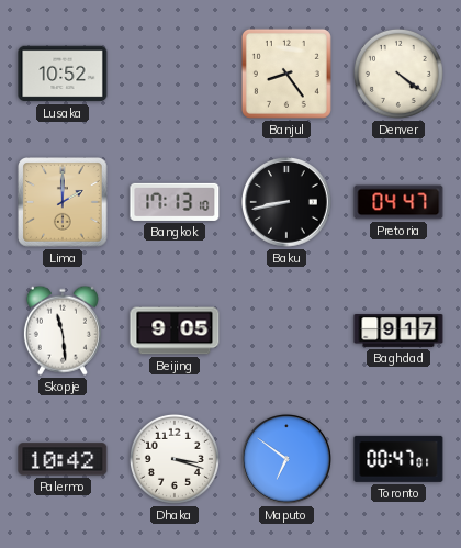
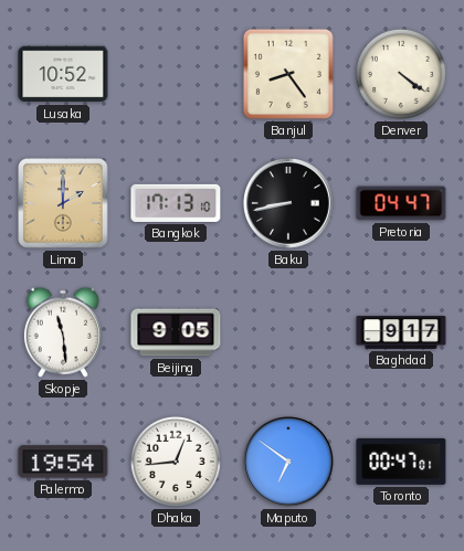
Palermo: 10:42 -> 19:54 (63, 462)
Dhaka: 3:18 -> 12:44 (176, 462)
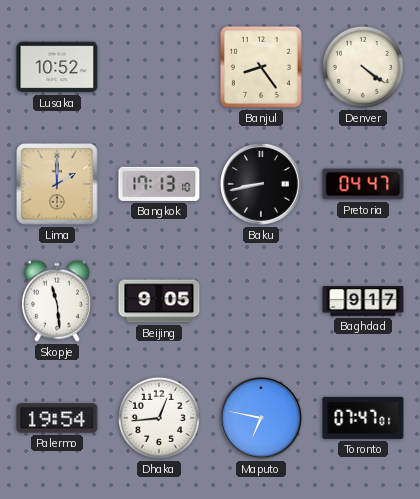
Maputo: 6:51 -> 6:47 (262, 419)
Toronto: 00:47 -> 07:47 (363, 418)
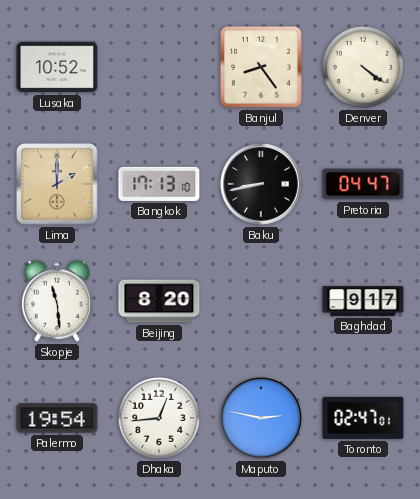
Beijing: 9:05 -> 8:20 (159, 301)
Maputo: 6:47 -> 2:47 (262, 419)
Toronto: 07:47 -> 02:47 (363, 418)
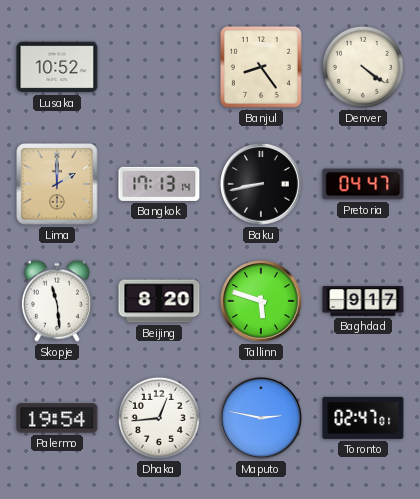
Bangkok: 17:13:10 -> 17:13:14 (159, 184)
Tallinn: none -> 5:48 (262, 302)
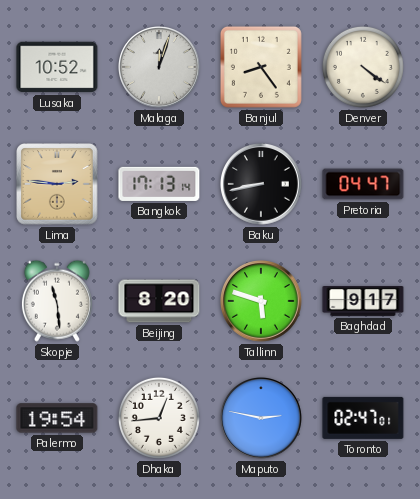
Malaga: none -> 12:03 (160, 68)
Lima: 2:00 -> 2:46 (57, 184)
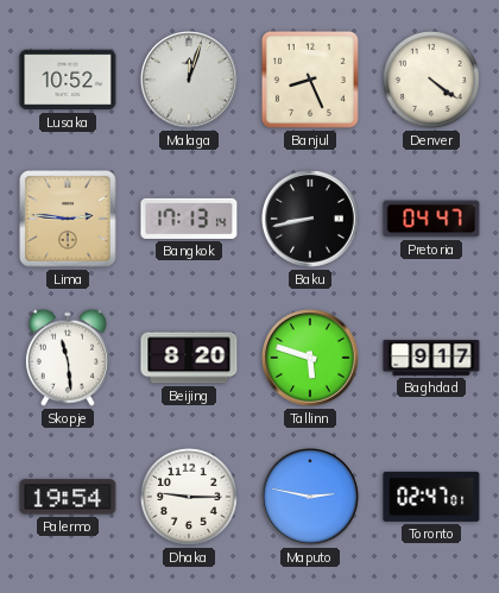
Banjul: 8:24 -> 8:26 (310, 80)
Dhaka: 12:44 -> 9:15 (189, 497)
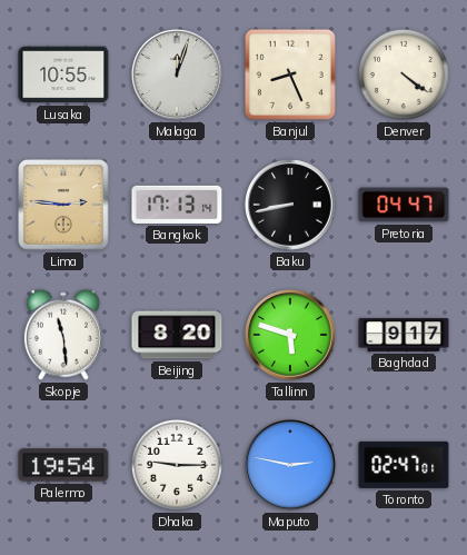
Lusaka: 10:52 -> 10:55 (63, 75)
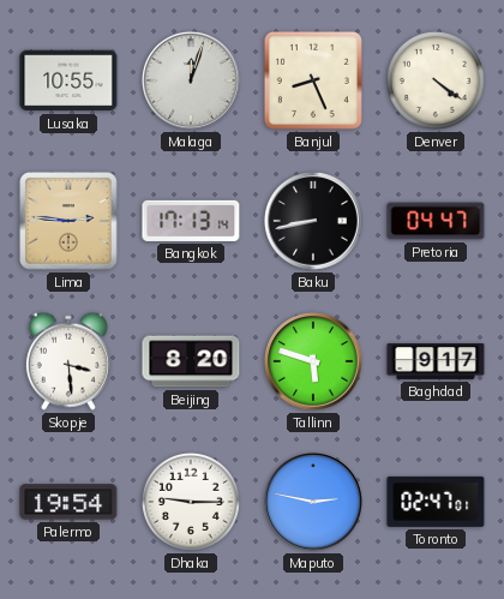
Skopje: 11:29 -> 3:29 (68, 361)
